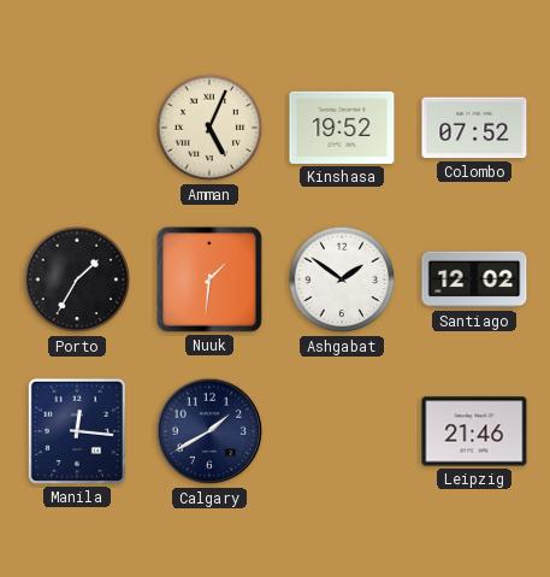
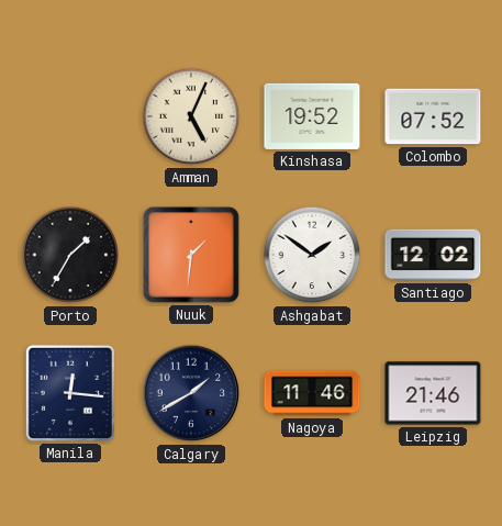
Nagoya: none -> 11:46 (312, 393)
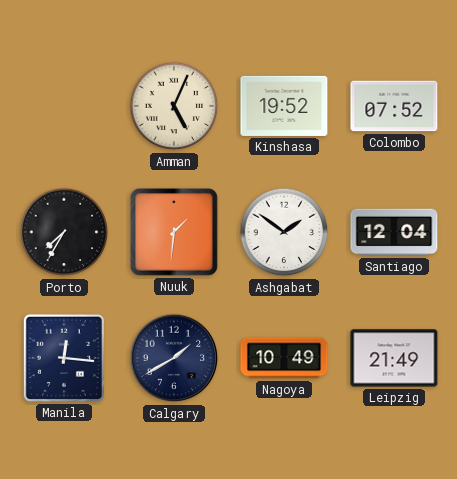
Porto: 1:35 -> 7:35 (64, 232)
Santiago: 12:02 -> 12:04 (394, 232)
Nagoya: 11:46 -> 10:49 (284, 358)
Leipzig: 21:46 -> 21:49 (394, 358)
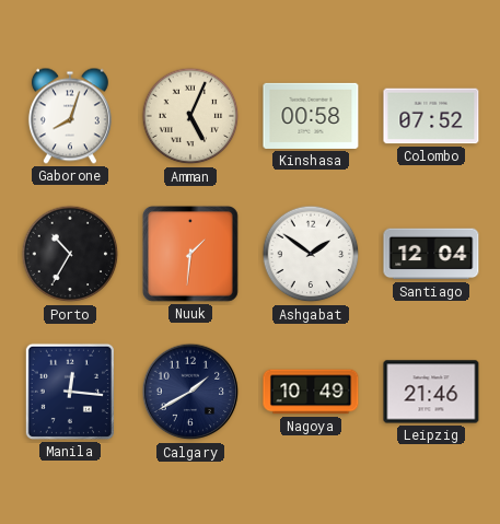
Gaborone: none -> 8:03 (70, 116)
Kinshasa: 19:52 -> 00:58 (311, 116)
Porto: 7:35 -> 10:35 (70, 254)
Leipzig: 21:49 -> 21:46 (431, 392)
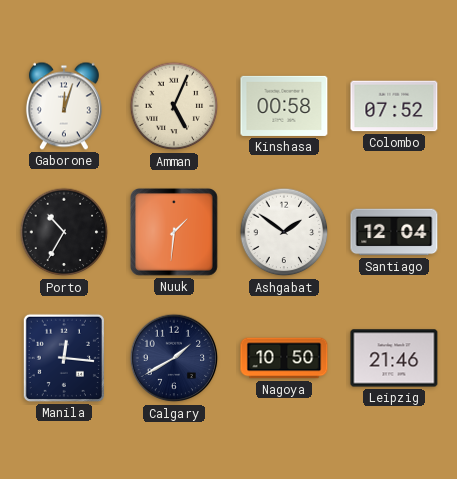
Gaborone: 8:03 -> 12:03 (64, 106)
Nagoya: 10:49 -> 10:50 (284, 358)
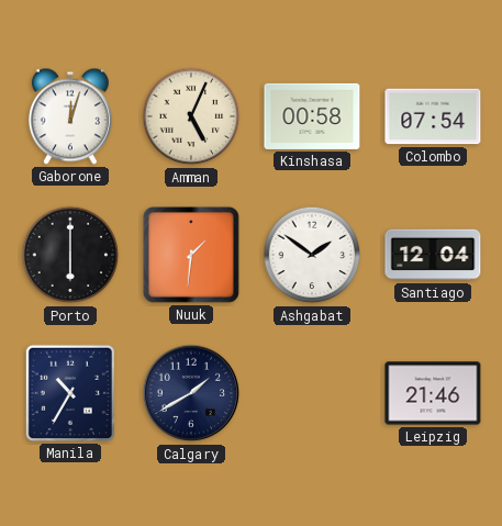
Colombo: 07:52 -> 07:54 (433, 116)
Porto: 10:35 -> 6:00 (70, 255)
Manila: 12:16 -> 10:35 (70, 393)
Nagoya: 10:50 -> none (284, 358)
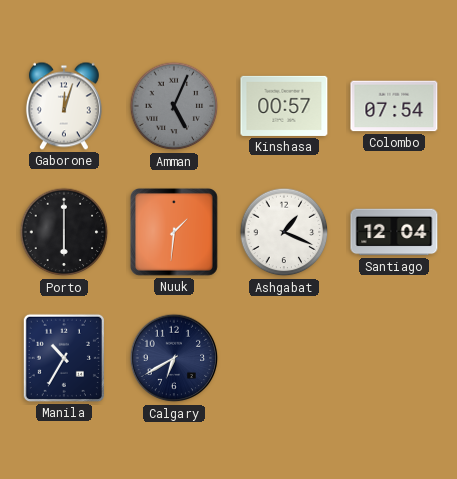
Amman dial: cream -> grey (174, 106)
Kinshasa: 00:58 -> 00:57 (284, 106)
Ashgabat: 1:51 -> 1:19 (284, 232)
Calgary: 1:40 -> 6:40 (174, 358)
Leipzig: 21:46 -> none (433, 393)
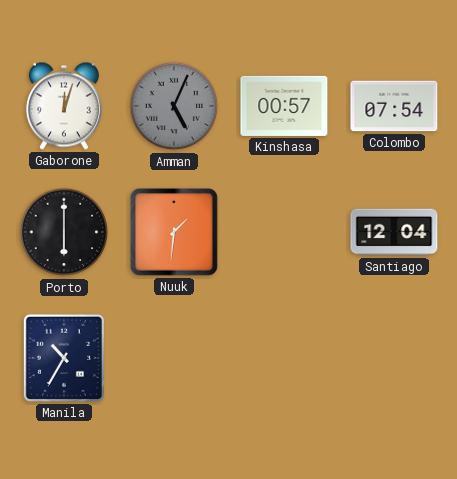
Ashgabat: 1:19 -> none (284, 232)
Calgary: 6:40 -> none (174, 358)
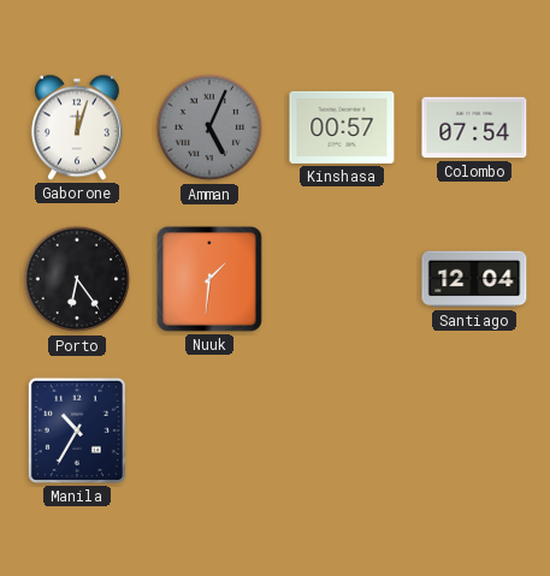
Porto: 6:00 -> 6:24 (77, 279)
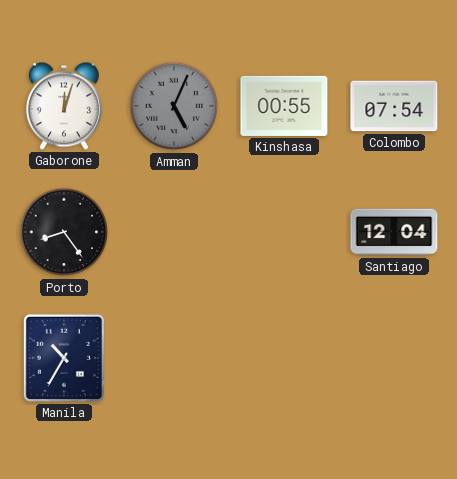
Kinshasa: 00:57 -> 00:55 (284, 106)
Porto: 6:24 -> 8:24 (64, 232)
Nuuk: 1:31 -> none (209, 279)
